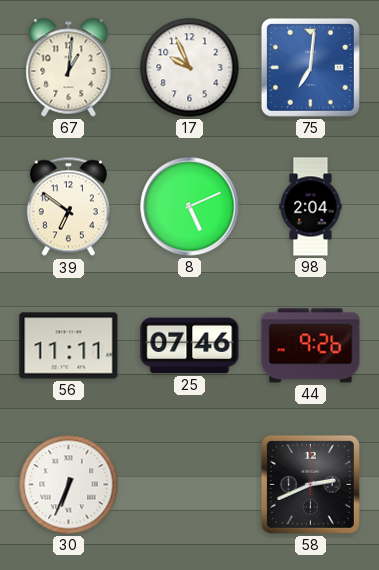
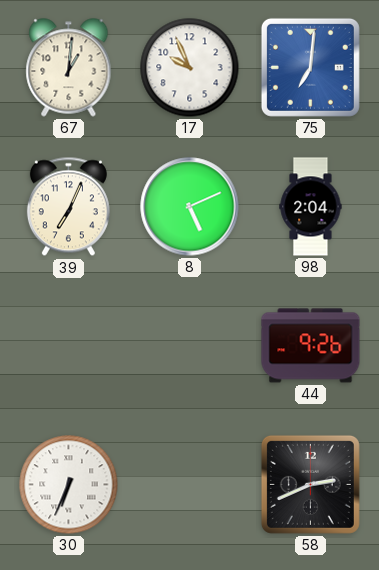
39: 6:51 -> 7:04 (68, 207)
56: 11:11 -> none (69, 346)
25: 07:46 -> none (190, 346)
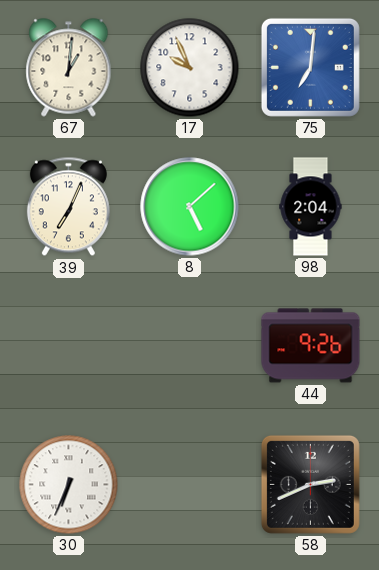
8: 5:11 -> 5:08 (190, 207)
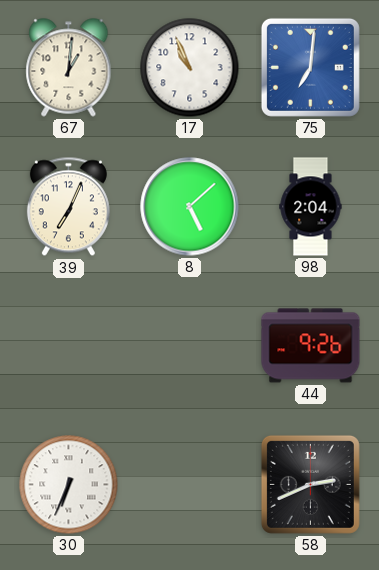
17: 9:56 -> 10:56 (190, 68)
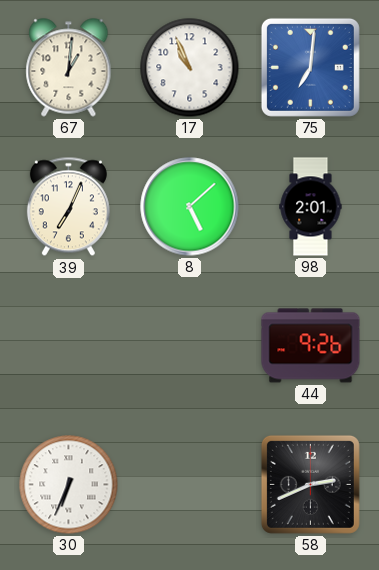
98: 2:04 -> 2:01 (311, 207)
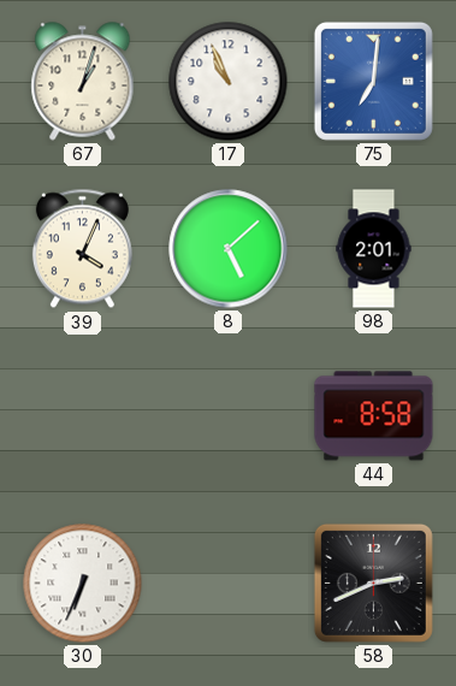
67: 1:01 -> 1:03 (83, 82)
39: 7:04 -> 4:04 (82, 249)
44: 9:26 -> 8:58 (374, 416)
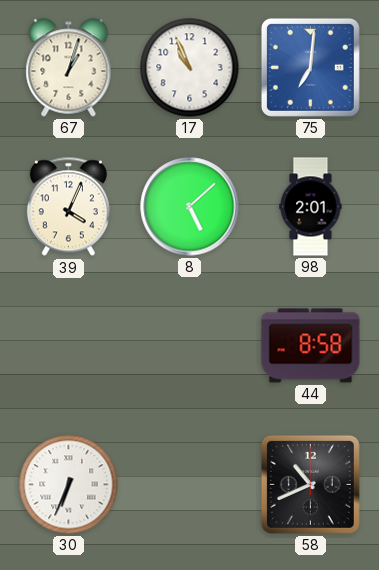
58: 2:41 -> 10:41 (310, 484)
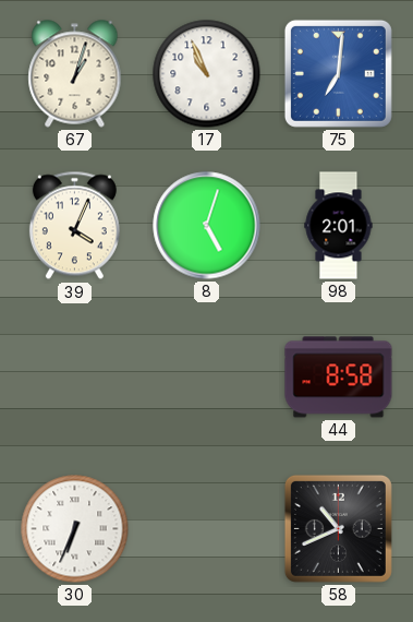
8: 5:08 -> 5:03 (207, 226)
